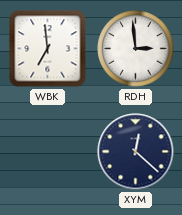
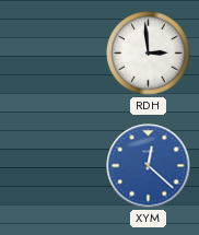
WBK: 6:59 -> none (48, 49)
XYM dial: navy -> blue (149, 166)
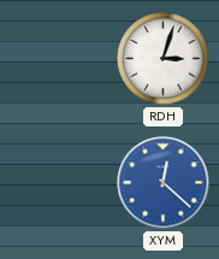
RDH: 2:59 -> 3:03 (164, 59)
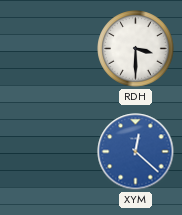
RDH: 3:03 -> 3:30 (136, 49)
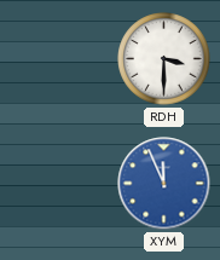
XYM: 12:22 -> 11:56 (164, 184)
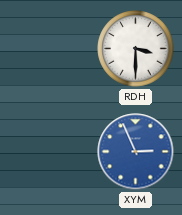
XYM: 11:56 -> 2:56 (136, 152)
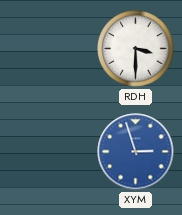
XYM: 2:56 -> 2:57 (136, 152)
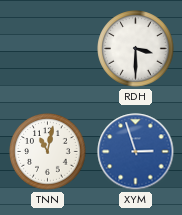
TNN: none -> 11:02 (48, 152)
